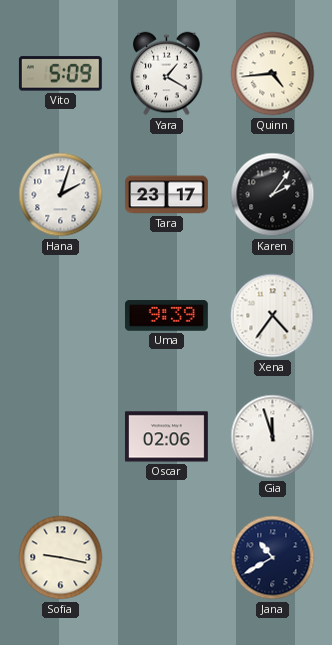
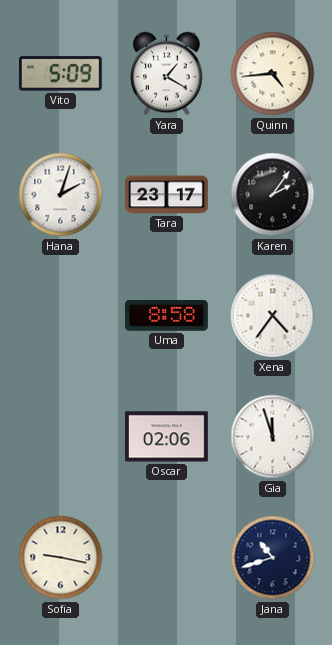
Uma: 9:39 -> 8:58 (166, 316)
Jana: 10:40 -> 10:42 (273, 558)
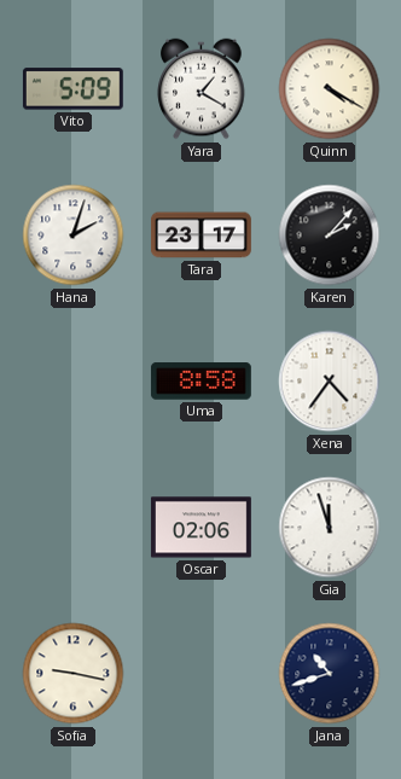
Quinn: 4:44 -> 4:20 (330, 89)
Karen: 2:06 -> 2:07 (330, 236)
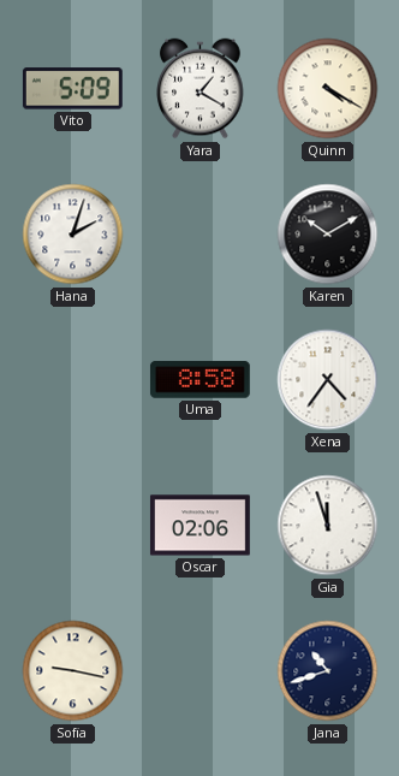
Tara: 23:17 -> none (200, 236)
Karen: 2:07 -> 10:10 (328, 235)
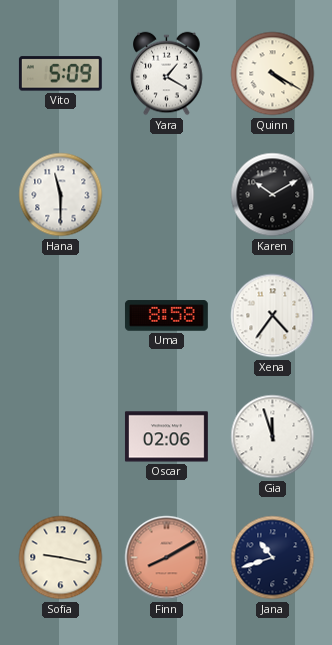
Hana: 2:03 -> 11:30 (61, 195)
Finn: none -> 8:10 (167, 558)
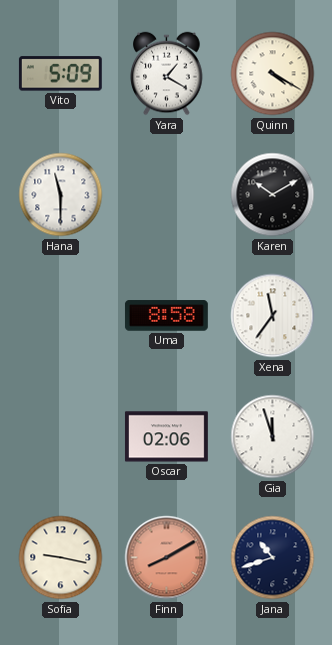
Xena: 4:36 -> 11:36 (273, 316)
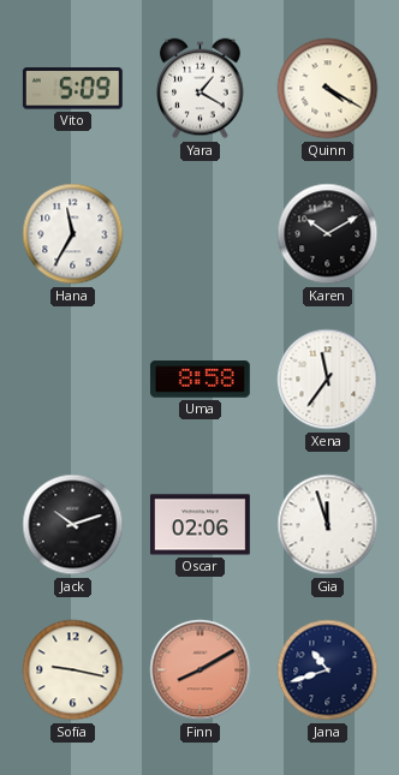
Hana: 11:30 -> 11:35 (73, 234)
Jack: none -> 10:12 (73, 525)
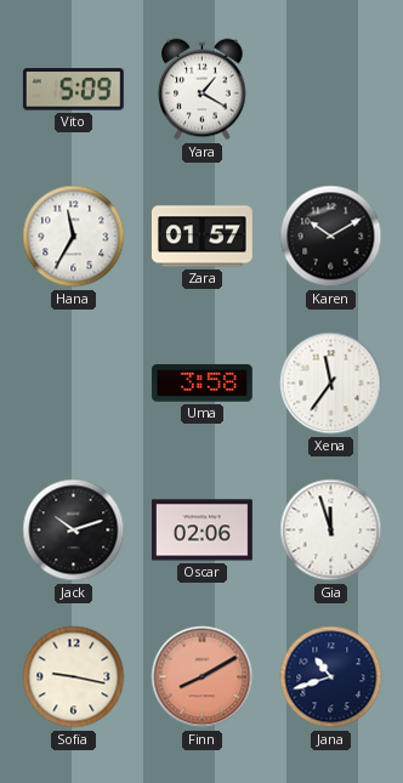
Quinn: 4:20 -> none (328, 89)
Zara: none -> 01:57 (201, 237)
Uma: 8:58 -> 3:58 (201, 384)
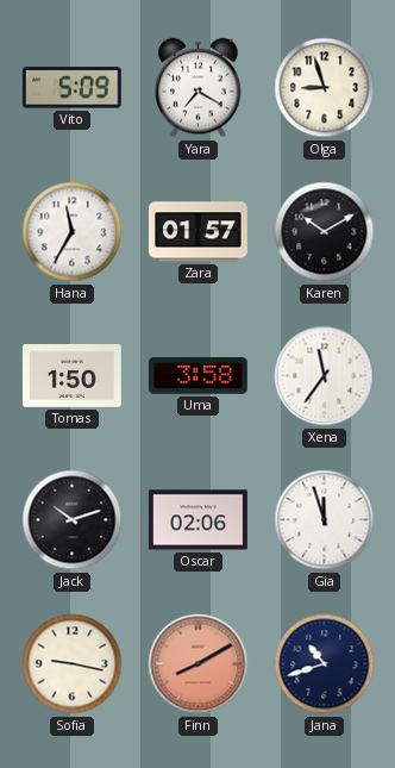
Yara: 1:20 -> 7:20 (199, 88)
Olga: none -> 8:57 (325, 88)
Tomas: none -> 1:50 (71, 376)
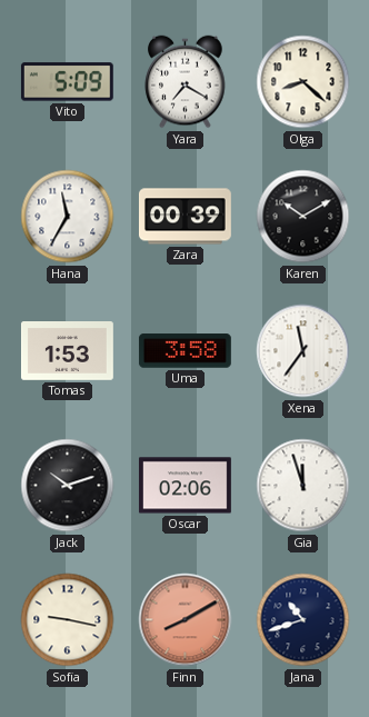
Olga: 8:57 -> 8:22 (303, 82)
Zara: 01:57 -> 00:39 (184, 217)
Tomas: 1:50 -> 1:53 (67, 351)
